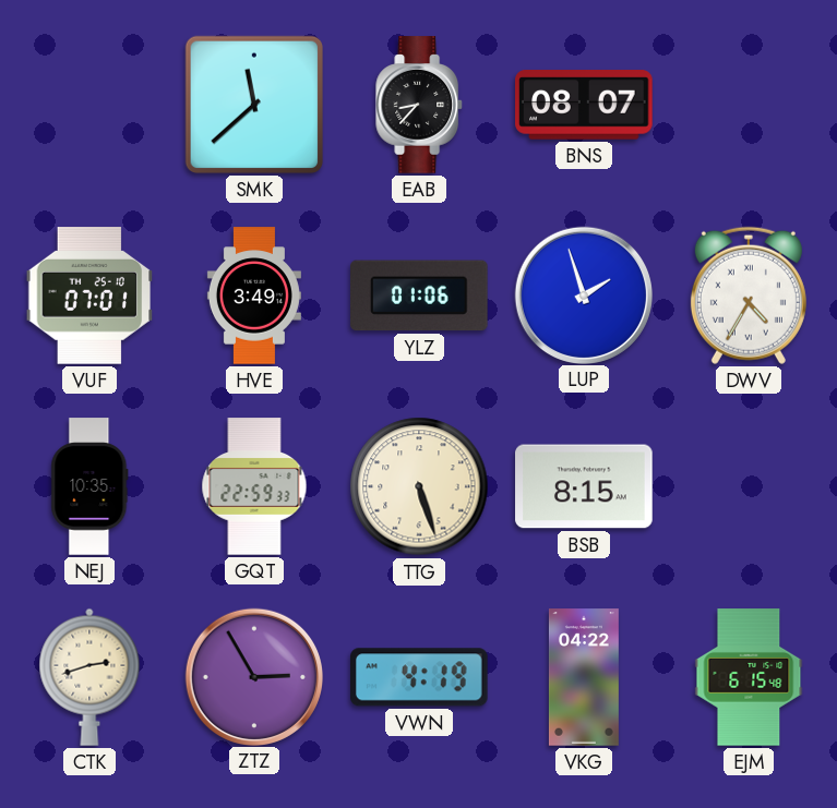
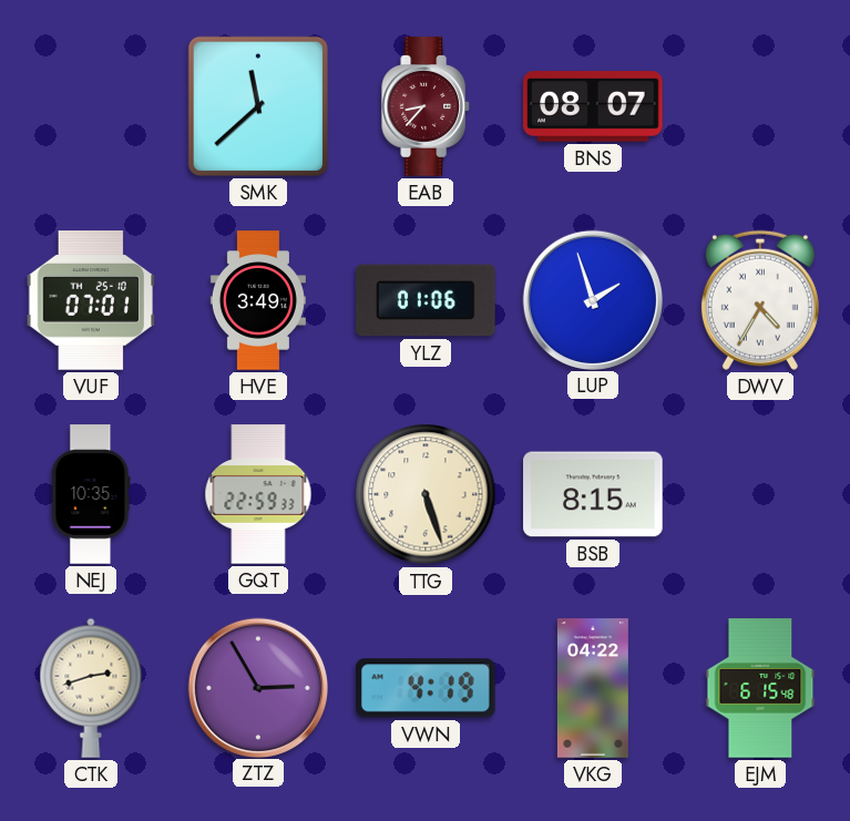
EAB dial: black -> burgundy (427, 106)
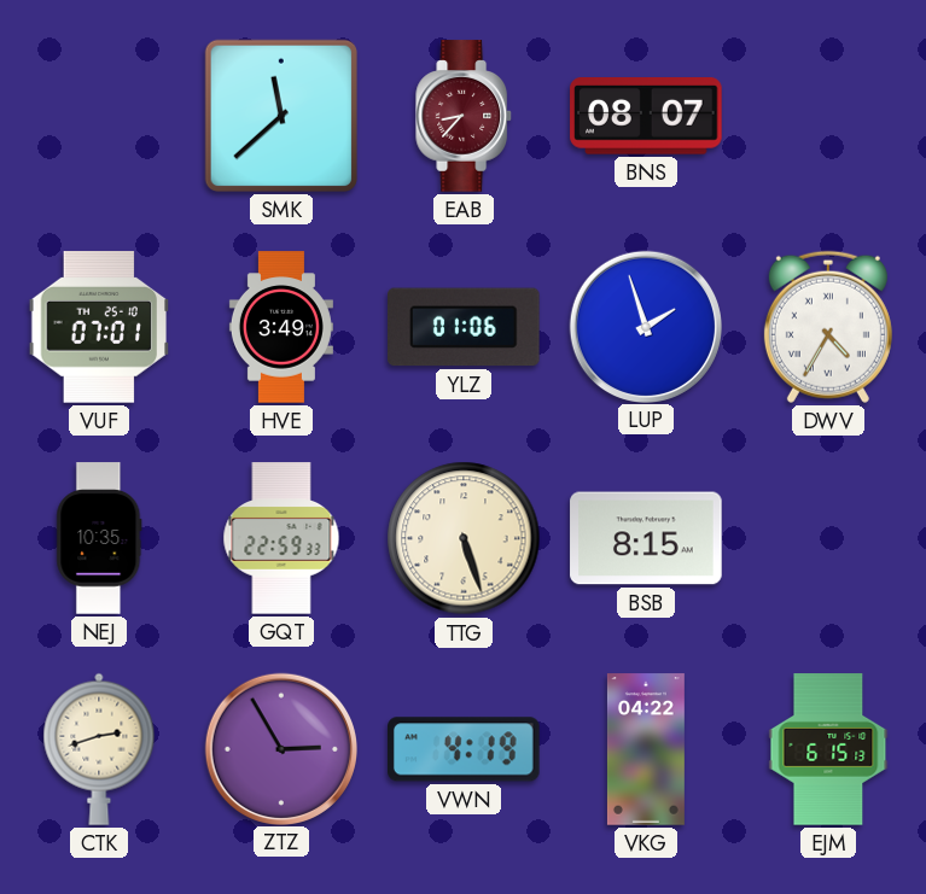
EJM: 6:15:48 -> 6:15:13 (828, 749)
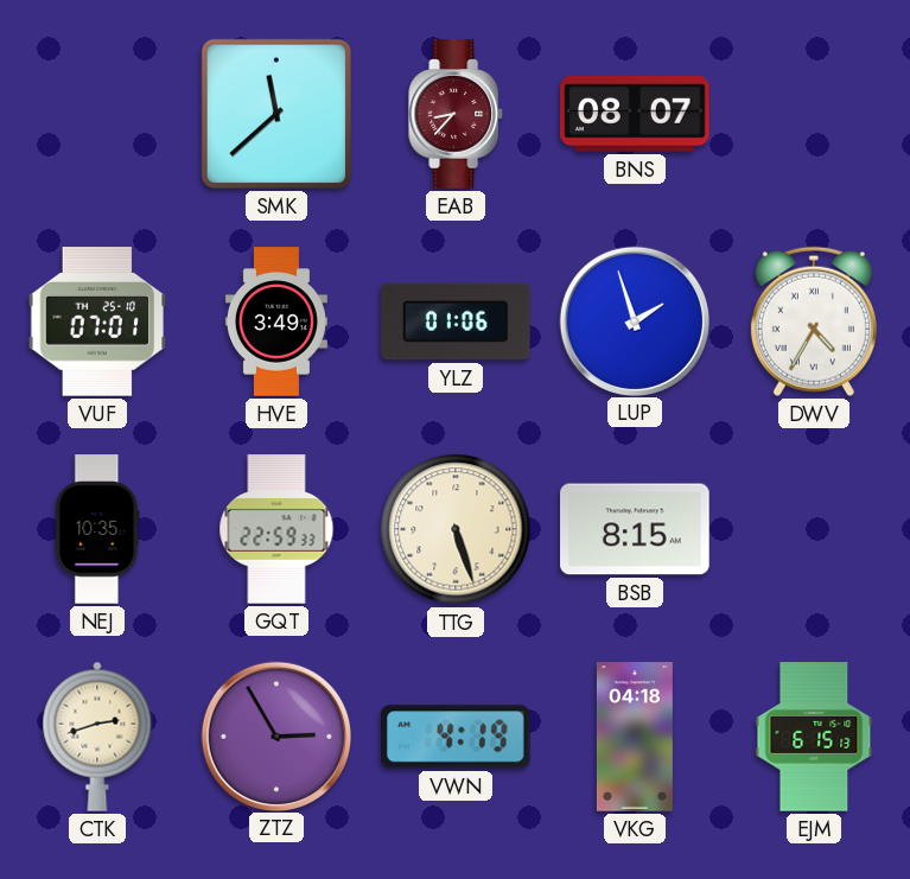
VKG: 04:22 -> 04:18 (635, 737)
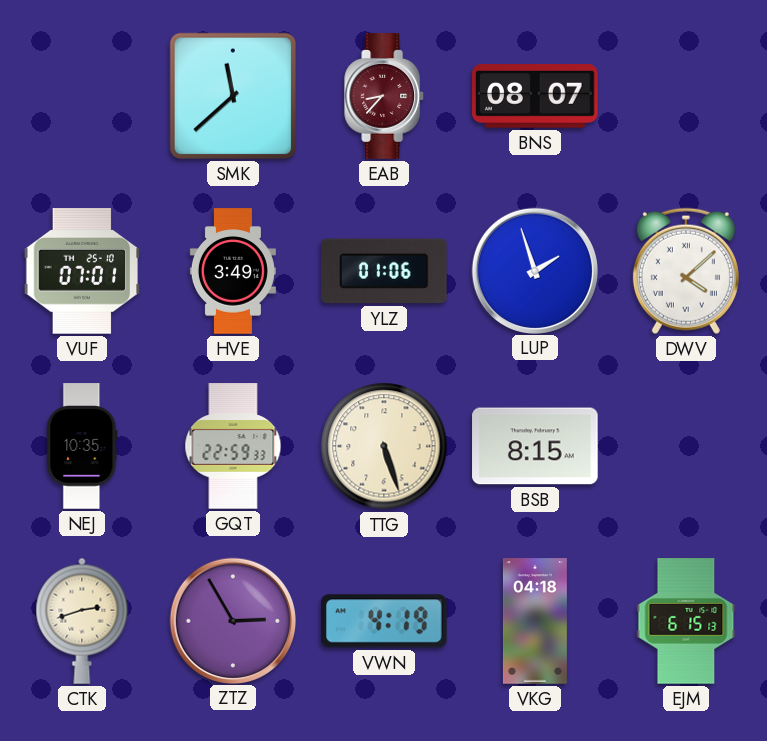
DWV: 4:35 -> 4:08 (686, 271)
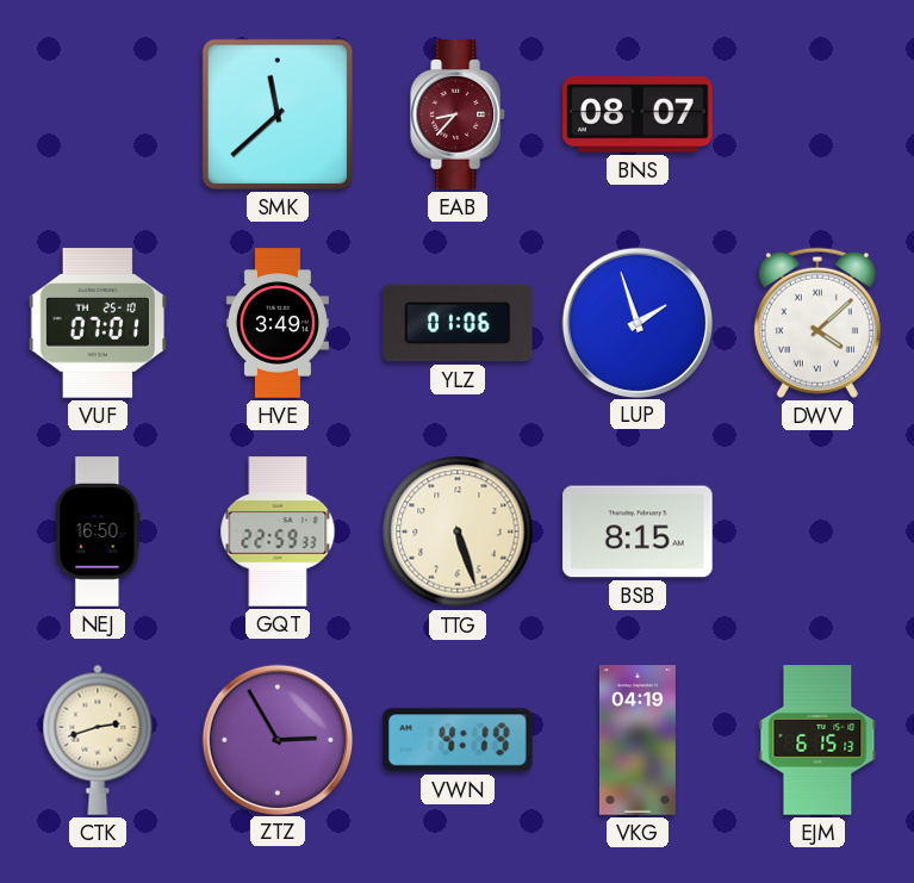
NEJ: 10:35 -> 16:50 (98, 531)
VKG: 04:18 -> 04:19 (638, 740)
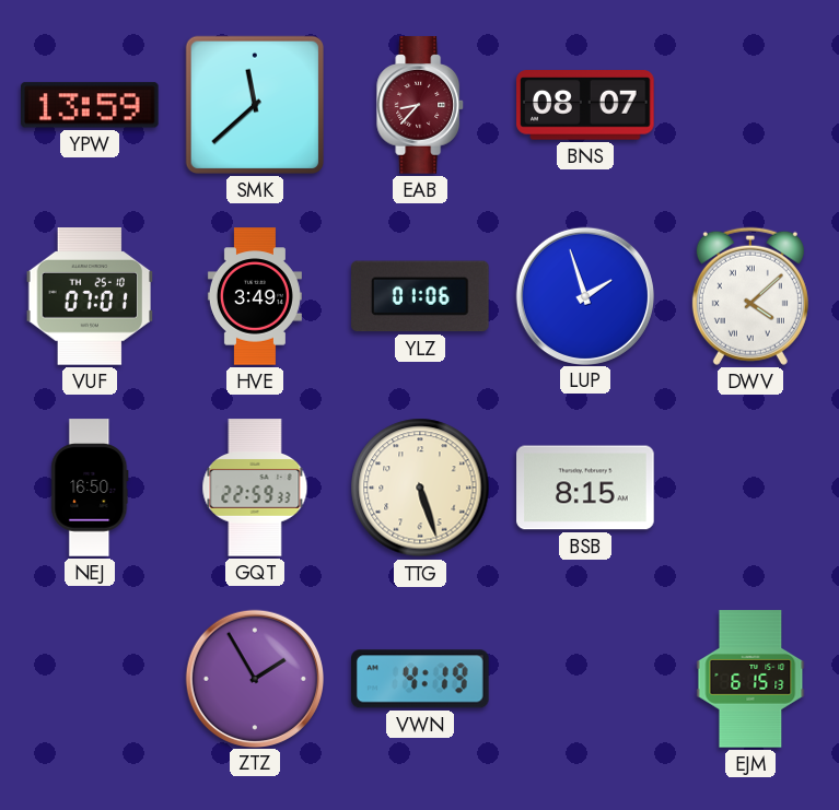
YPW: none -> 13:59 (91, 105)
CTK: 2:42 -> none (98, 740)
ZTZ: 2:55 -> 1:55 (254, 678)
VKG: 04:19 -> none (638, 740)
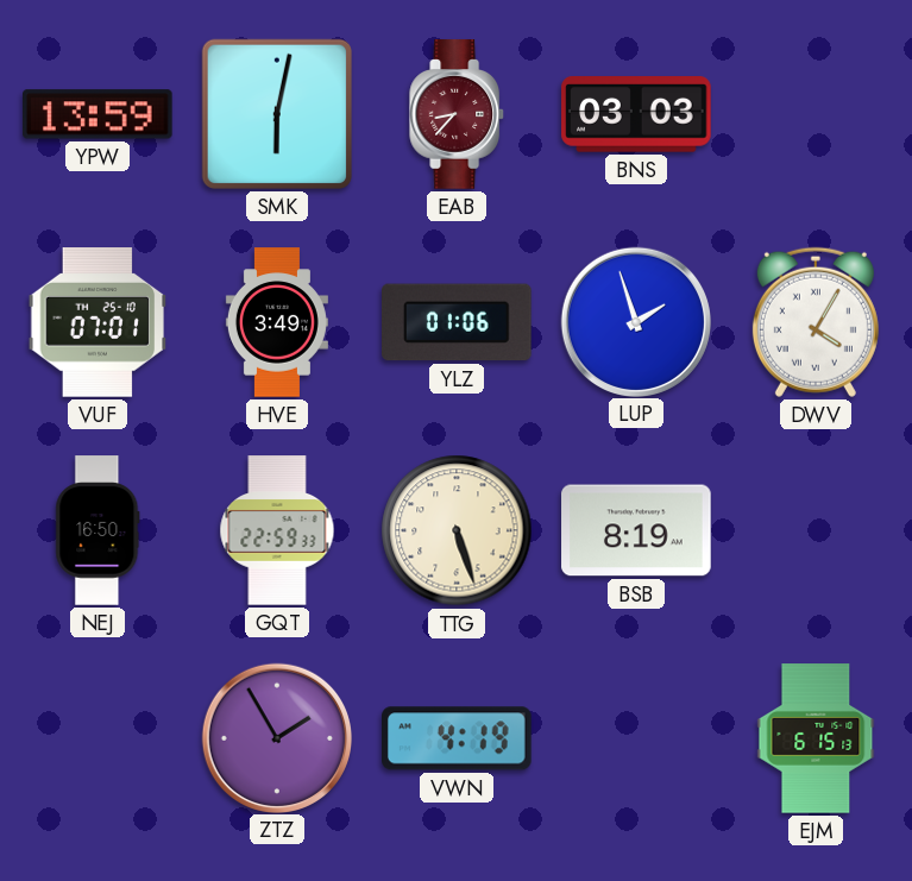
SMK: 11:38 -> 6:02 (277, 114)
BNS: 08:07 -> 03:03 (636, 115)
DWV: 4:08 -> 4:05 (816, 322)
BSB: 8:15 -> 8:19 (636, 530)
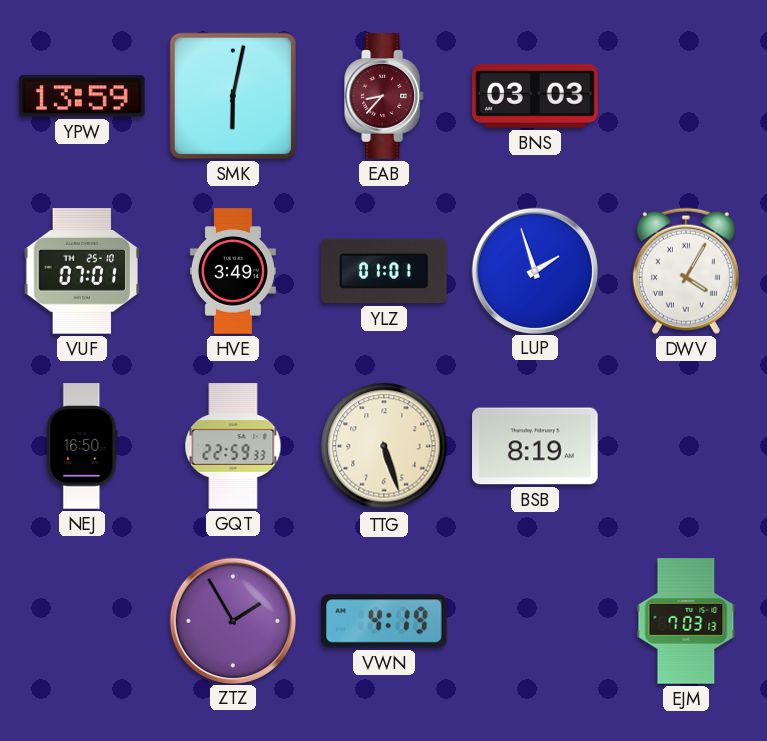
YLZ: 01:06 -> 01:01 (385, 271)
EJM: 6:15 -> 7:03 (686, 621)
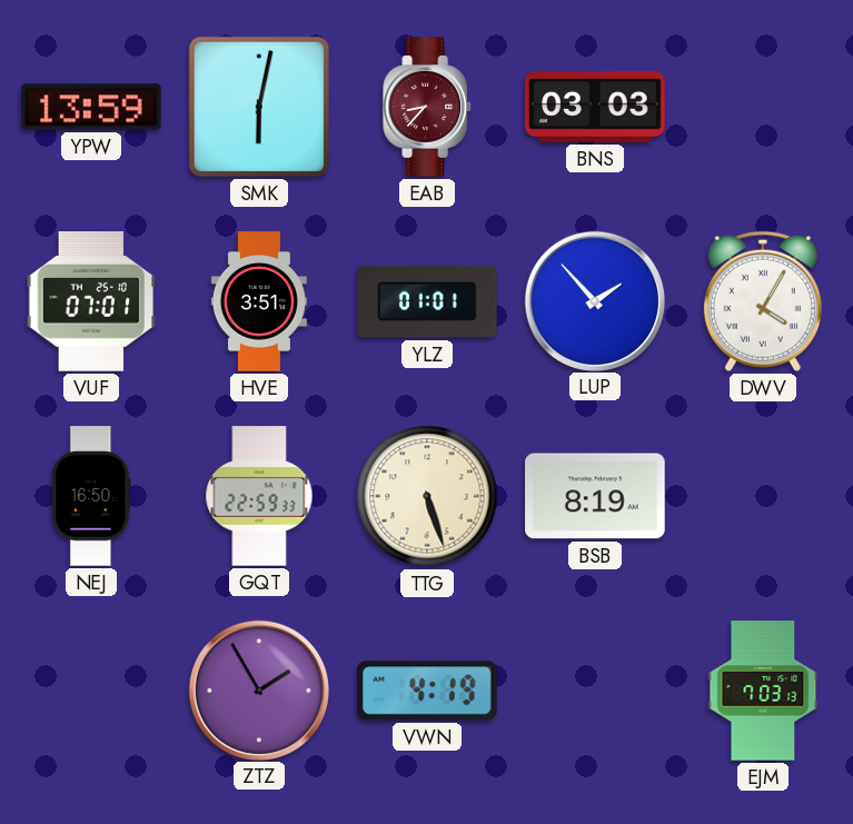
HVE: 3:49 -> 3:51 (259, 301)
LUP: 1:57 -> 1:53 (594, 300)
